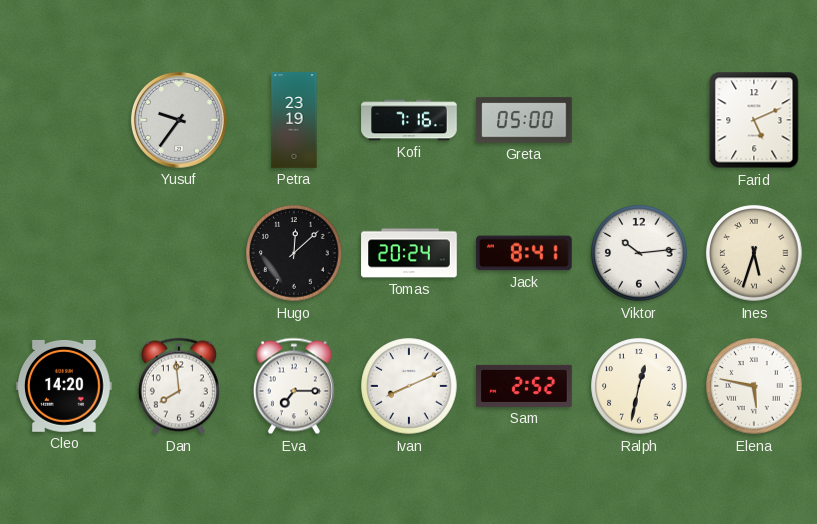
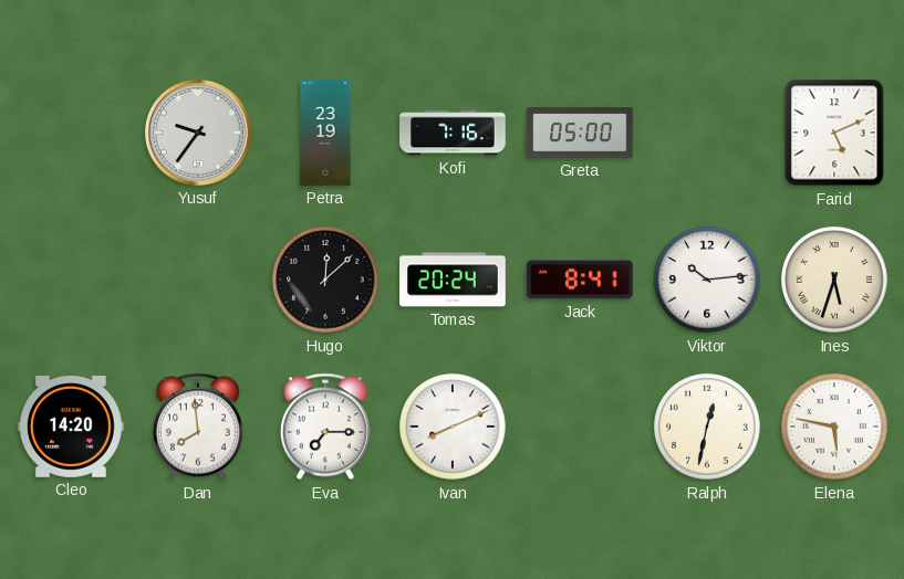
Sam: 2:52 -> none (524, 386)
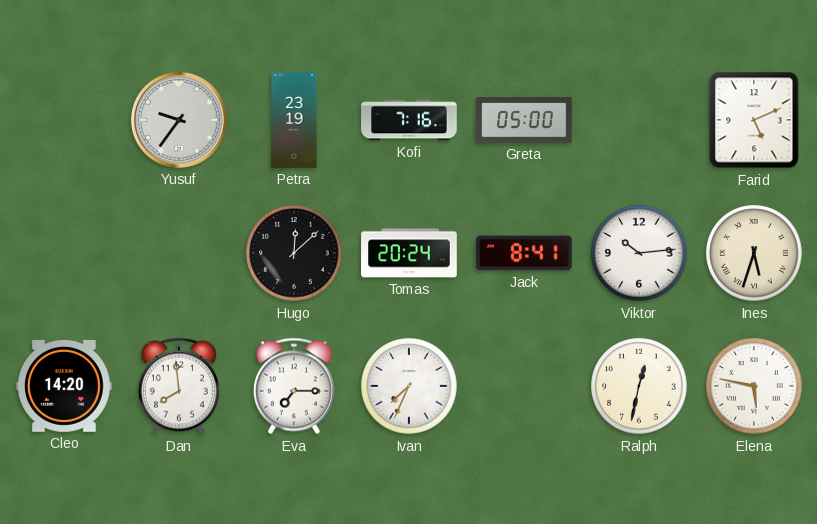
Ivan: 8:11 -> 7:34 (409, 386)
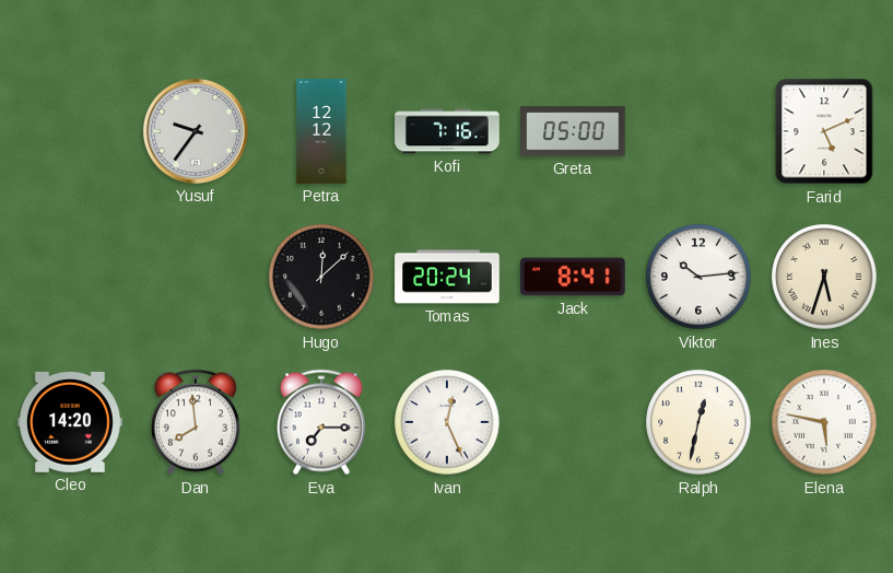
Petra: 23:19 -> 12:12 (321, 131)
Ivan: 7:34 -> 12:26 (447, 422)
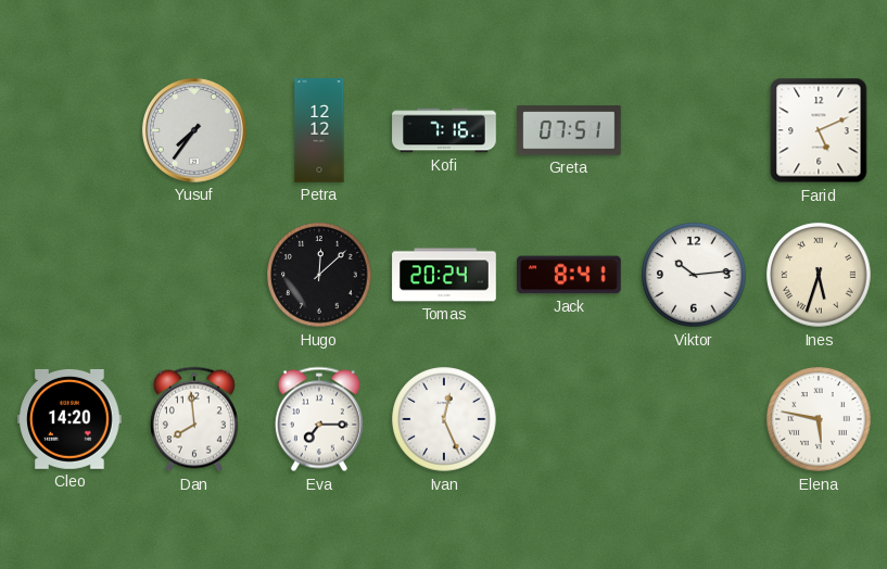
Yusuf: 9:36 -> 7:36 (194, 130)
Greta: 05:00 -> 07:51 (569, 130)
Ralph: 12:32 -> none (698, 422)
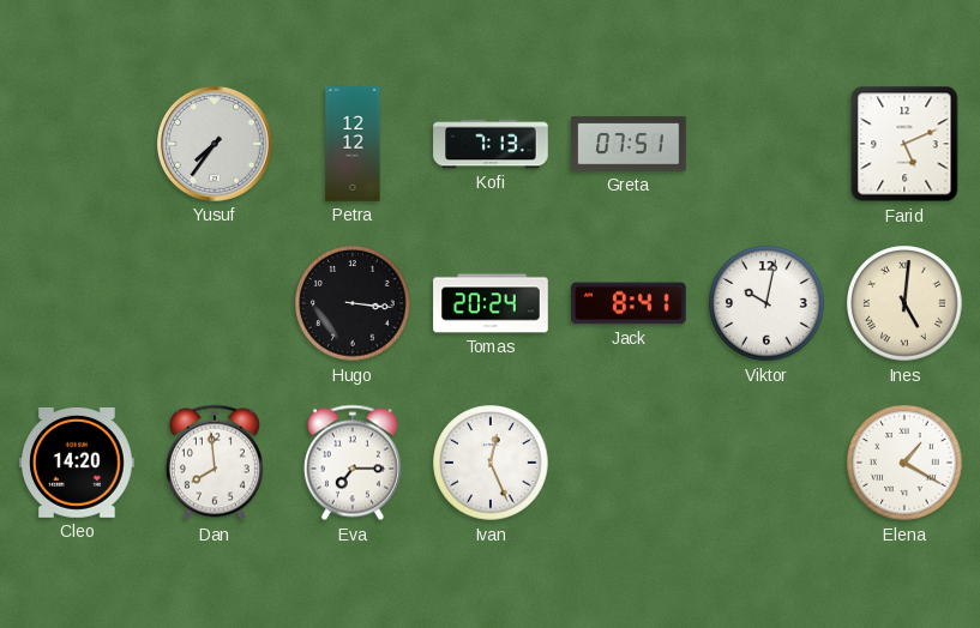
Kofi: 7:16 -> 7:13 (491, 144)
Hugo: 12:08 -> 3:16 (353, 303)
Viktor: 10:14 -> 10:02 (766, 303)
Ines: 5:33 -> 5:01 (904, 303)
Elena: 5:47 -> 1:20 (904, 463)
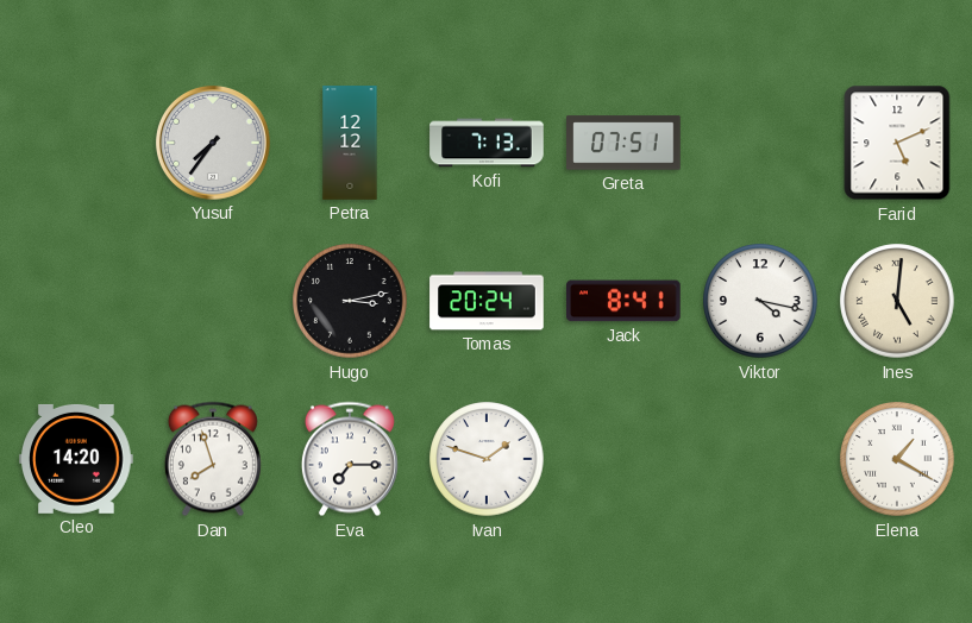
Hugo: 3:16 -> 3:13 (350, 301)
Viktor: 10:02 -> 4:17 (760, 301)
Dan: 7:59 -> 7:57 (213, 459)
Ivan: 12:26 -> 1:48 (487, 459)
